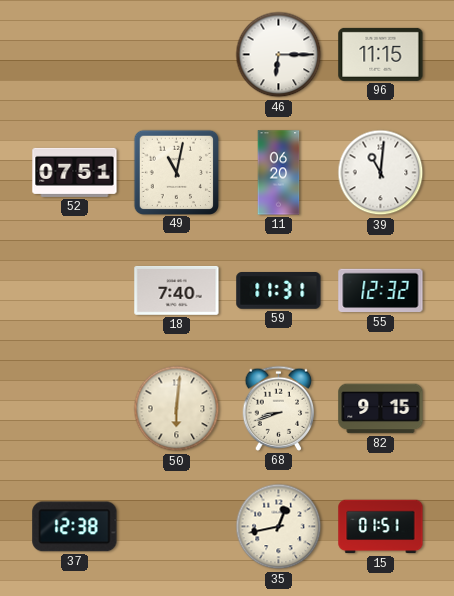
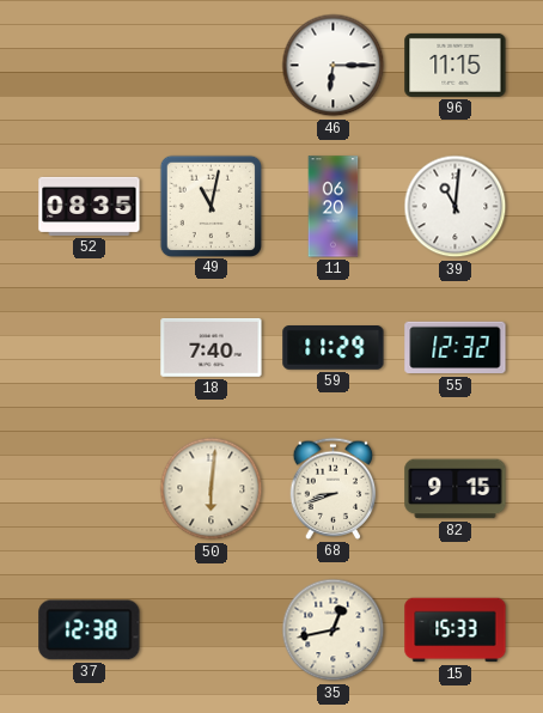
52: 07:51 -> 08:35 (90, 206)
59: 11:31 -> 11:29 (334, 348)
15: 01:51 -> 15:33 (456, 630)
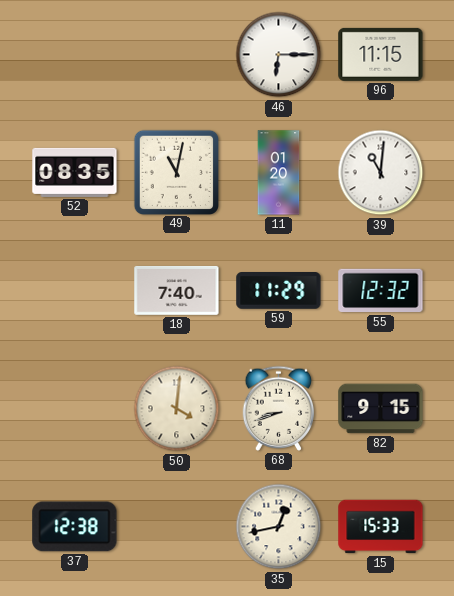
11: 06:20 -> 01:20 (279, 173)
50: 6:01 -> 4:01 (177, 409)
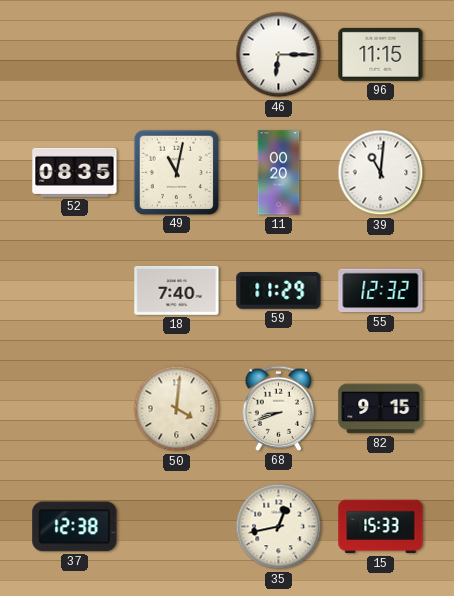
11: 01:20 -> 00:20 (279, 173)
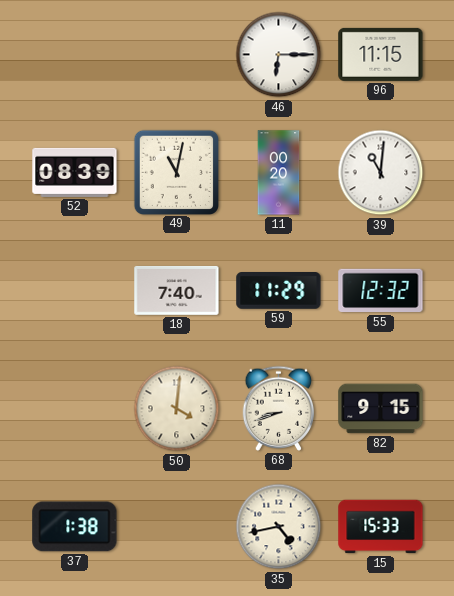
52: 08:35 -> 08:39 (75, 172)
37: 12:38 -> 1:38 (75, 527)
35: 12:43 -> 4:43 (279, 527)
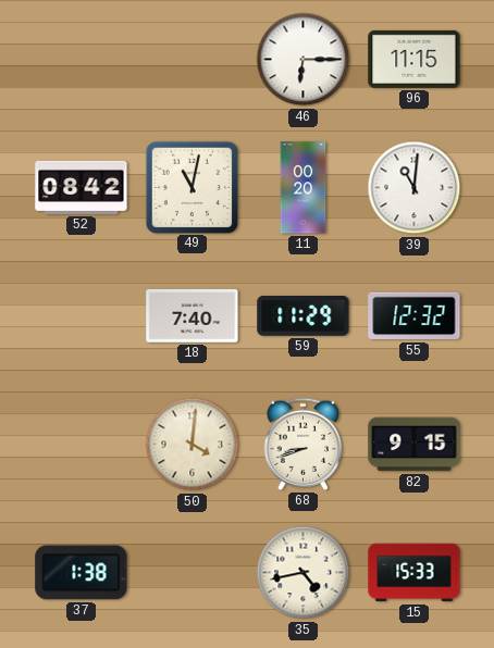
52: 08:39 -> 08:42 (82, 187)
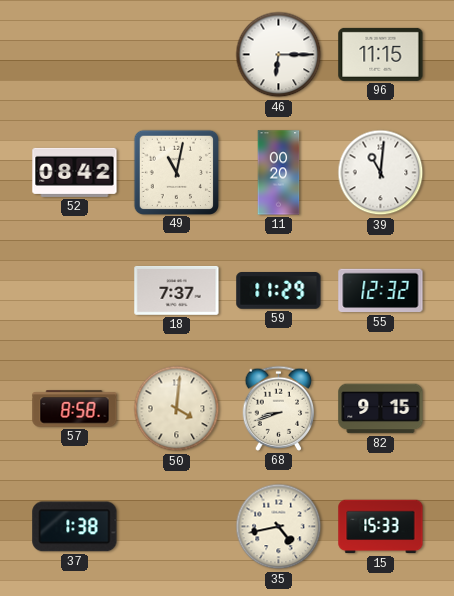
18: 7:40 -> 7:37 (177, 291)
57: none -> 8:58 (75, 409)
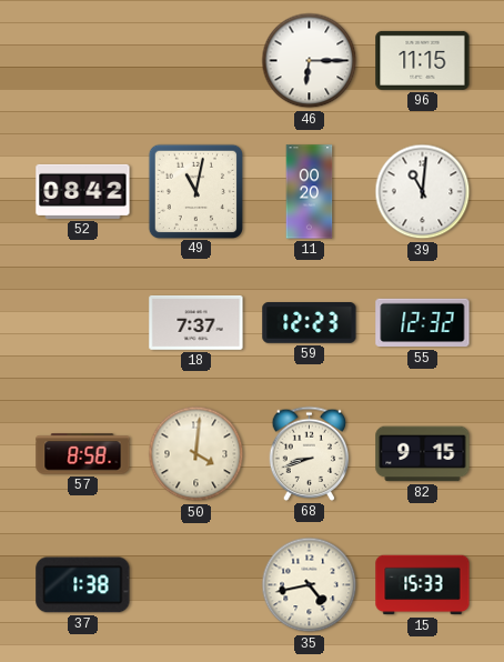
59: 11:29 -> 12:23 (310, 323)
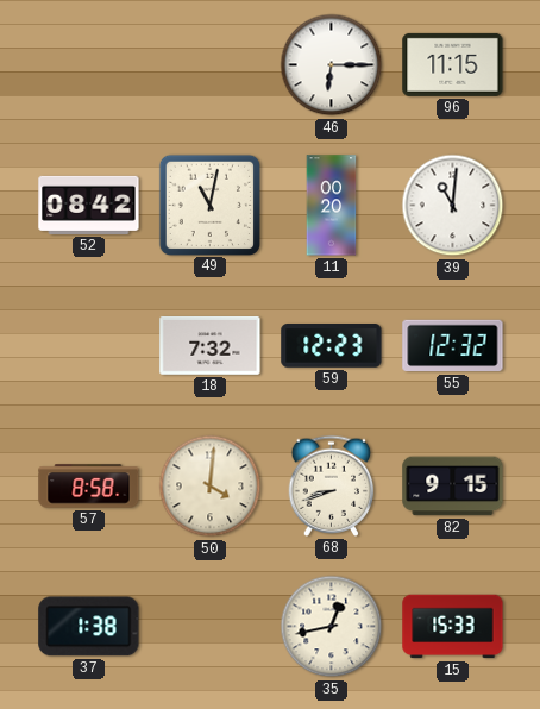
18: 7:37 -> 7:32 (211, 346)
35: 4:43 -> 12:43 (332, 627)
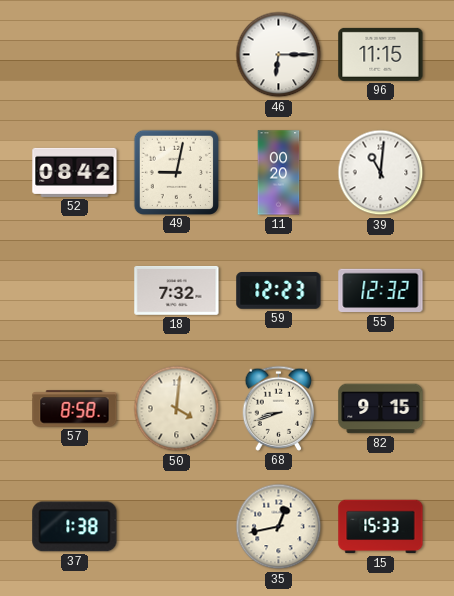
49: 11:02 -> 9:02 (176, 172)
